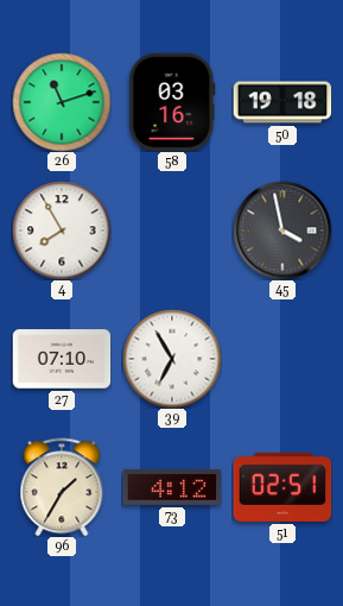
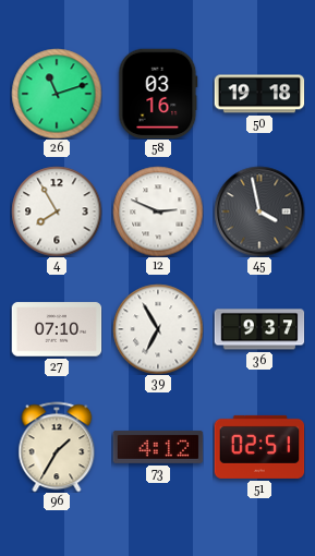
12: none -> 2:49 (158, 211)
36: none -> 9:37 (259, 329)
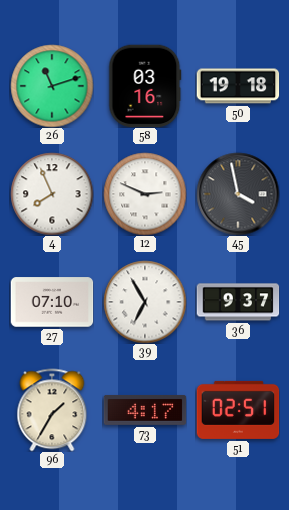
4: 7:55 -> 7:56 (52, 194)
73: 4:12 -> 4:17 (145, 410)
